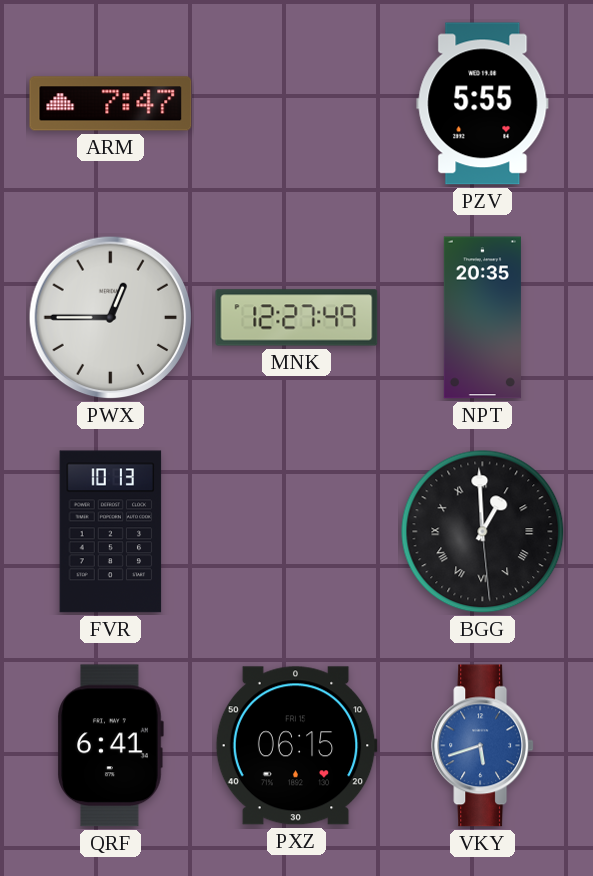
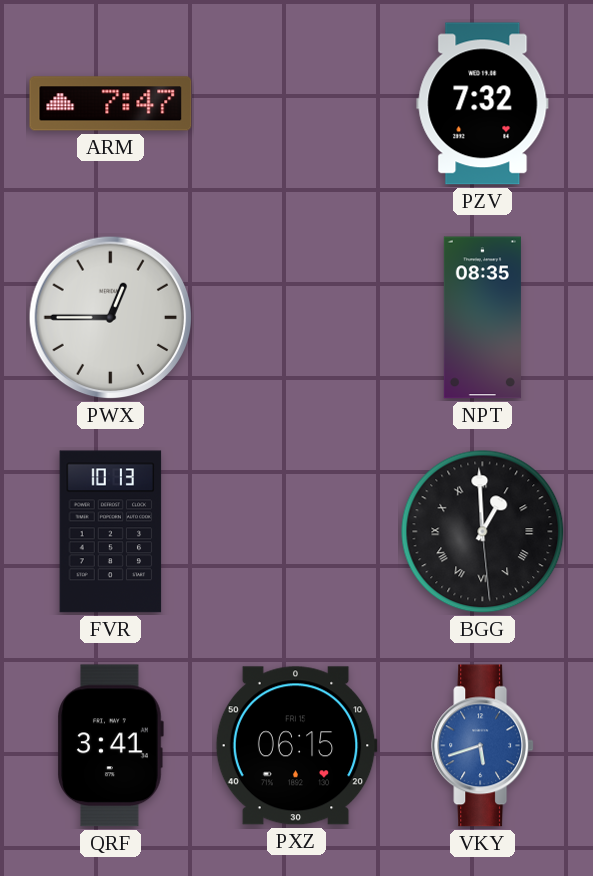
PZV: 5:55 -> 7:32 (483, 104)
MNK: 12:27 -> none (297, 318)
NPT: 20:35 -> 08:35 (482, 318)
QRF: 6:41 -> 3:41 (110, 746)
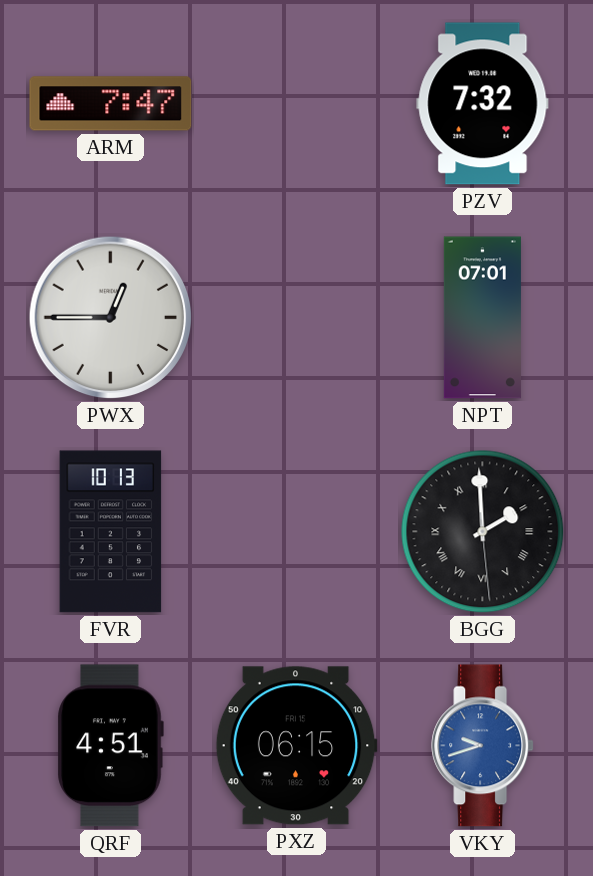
NPT: 08:35 -> 07:01 (482, 318)
BGG: 12:59 -> 1:59 (483, 532)
QRF: 3:41 -> 4:51 (110, 746)
VKY: 5:42 -> 9:42 (483, 746)
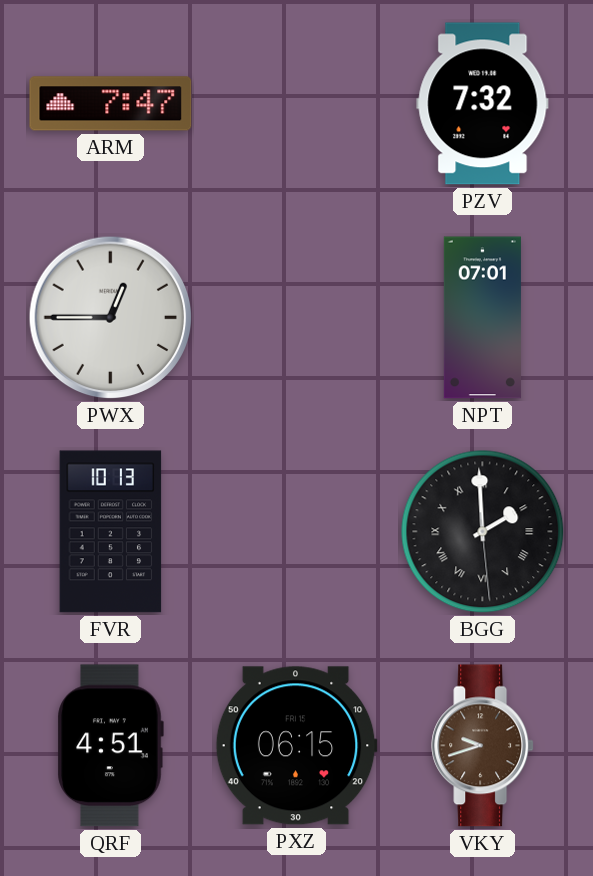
VKY dial: blue -> brown (483, 746)
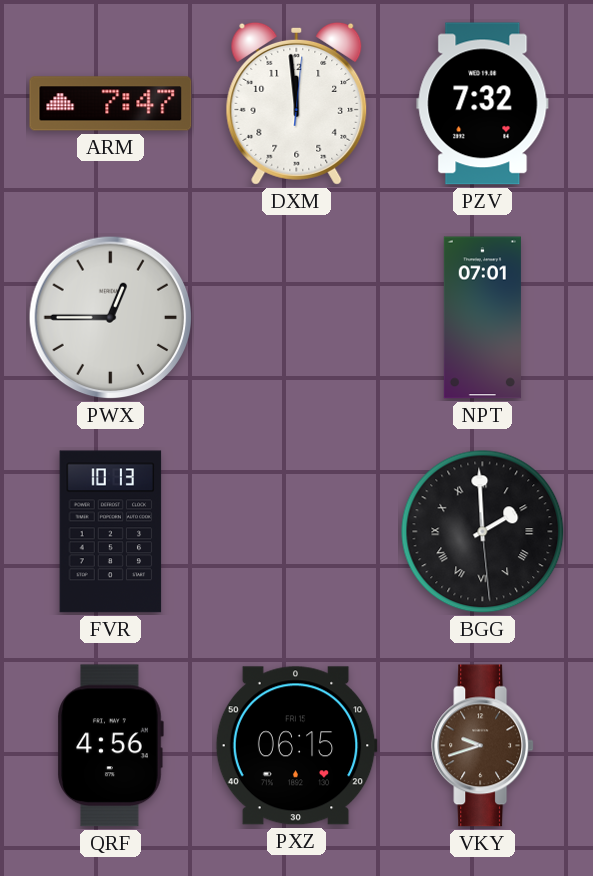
DXM: none -> 11:59 (297, 103)
QRF: 4:51 -> 4:56 (110, 746)
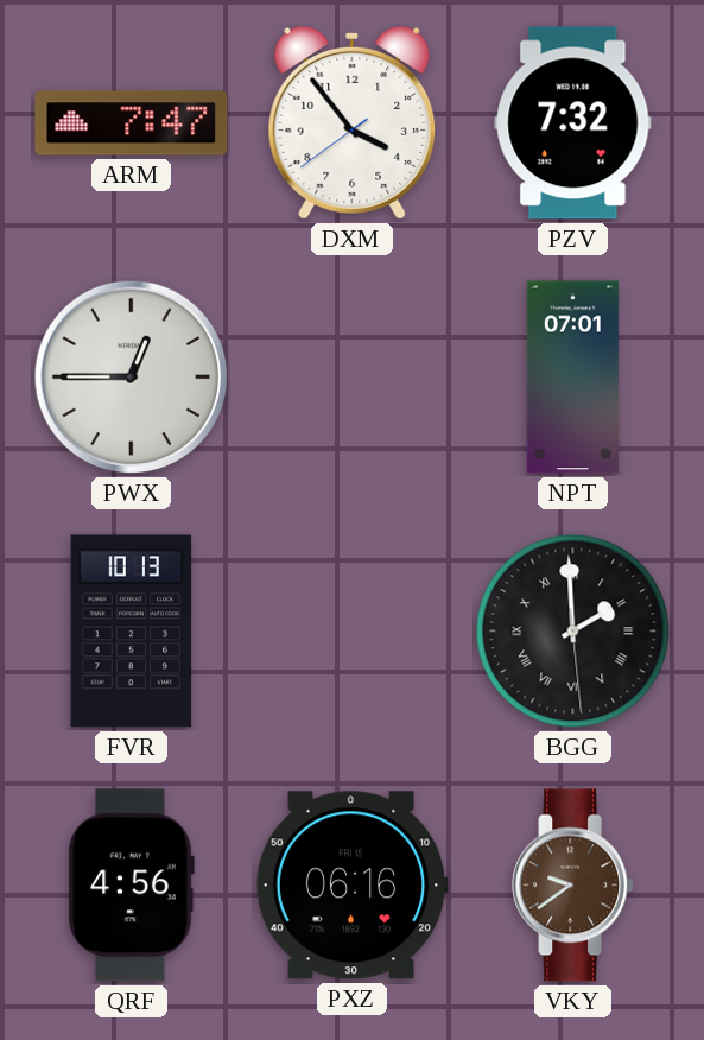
DXM: 11:59 -> 3:53 (353, 122)
PXZ: 06:15 -> 06:16 (351, 886)
VKY: 9:42 -> 9:39 (573, 886)
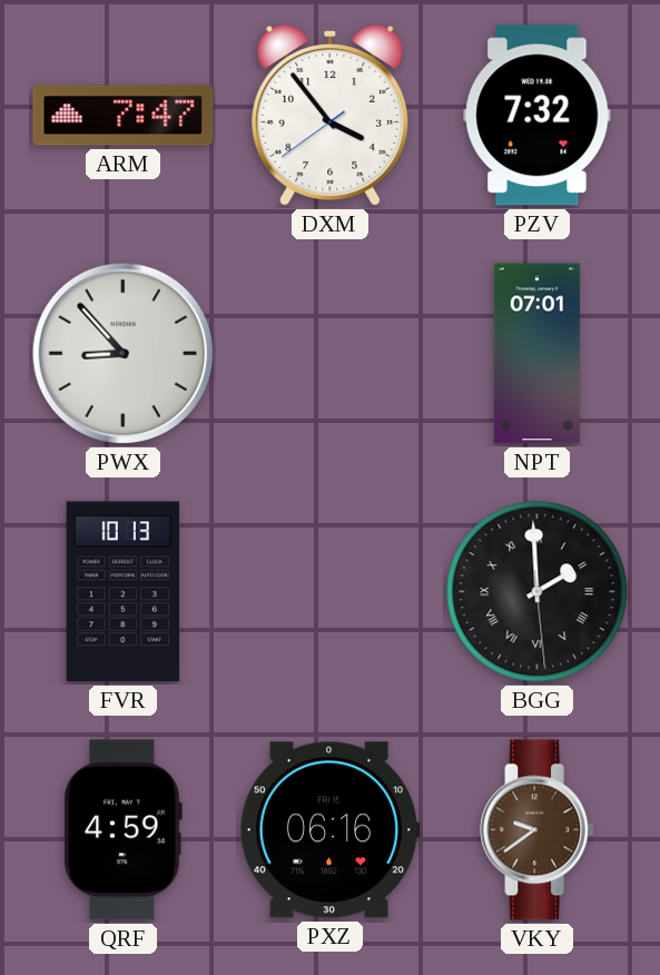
PWX: 12:45 -> 8:53 (124, 354)
QRF: 4:56 -> 4:59 (122, 830)
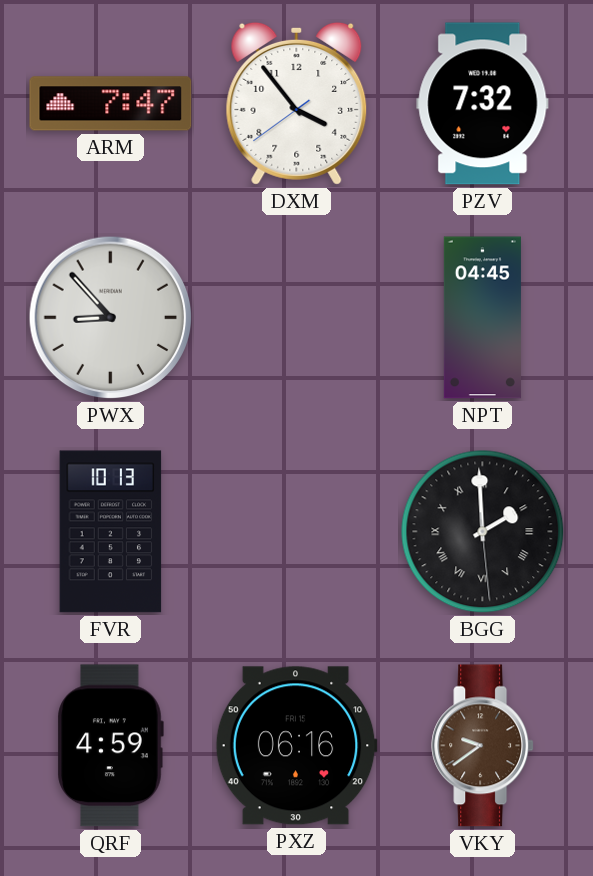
NPT: 07:01 -> 04:45 (482, 318)
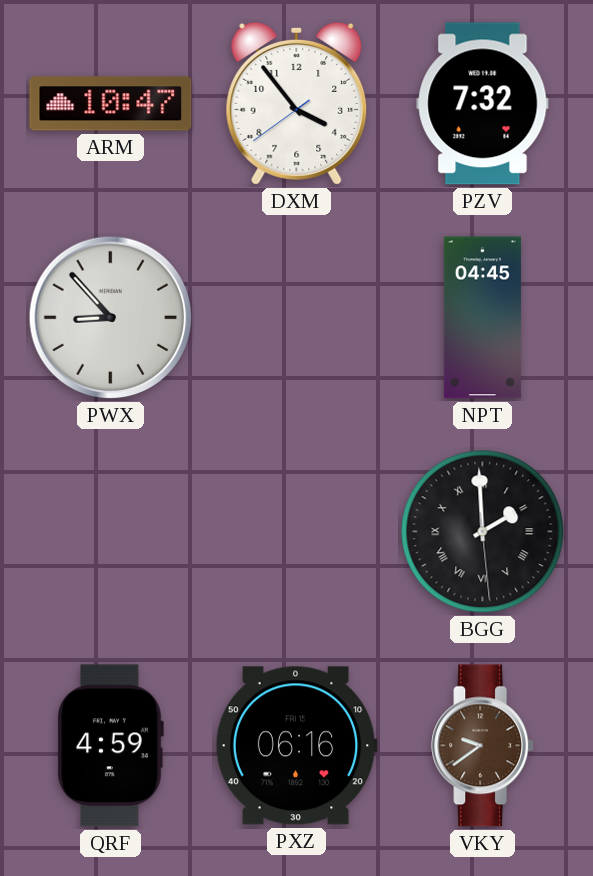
ARM: 7:47 -> 10:47 (111, 104)
FVR: 10:13 -> none (111, 532)
